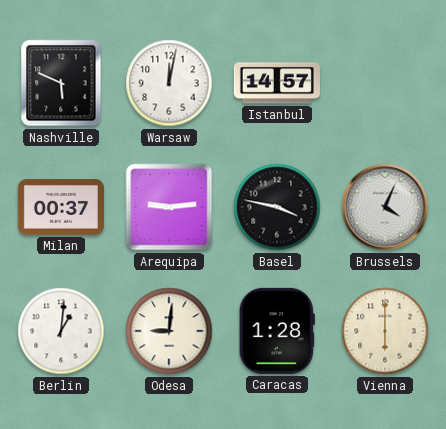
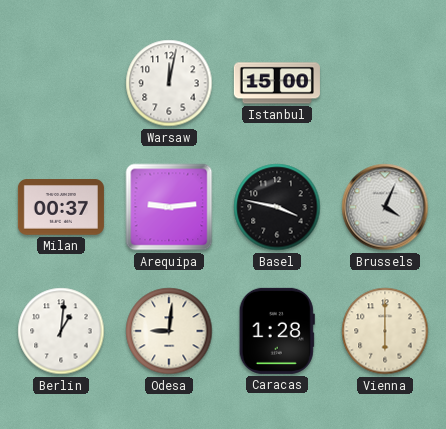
Nashville: 5:49 -> none (61, 83)
Istanbul: 14:57 -> 15:00 (277, 83)
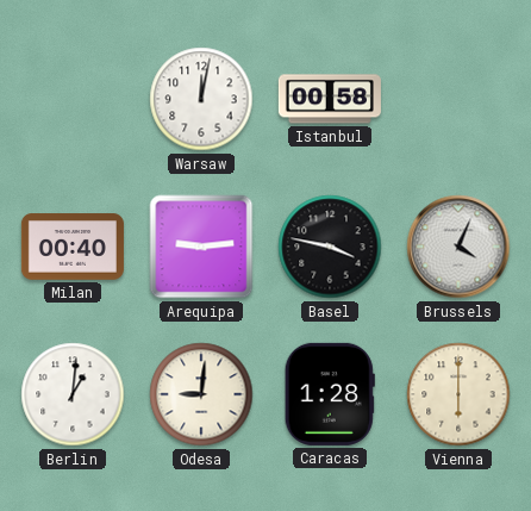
Istanbul: 15:00 -> 00:58 (330, 99)
Milan: 00:37 -> 00:40 (73, 247)
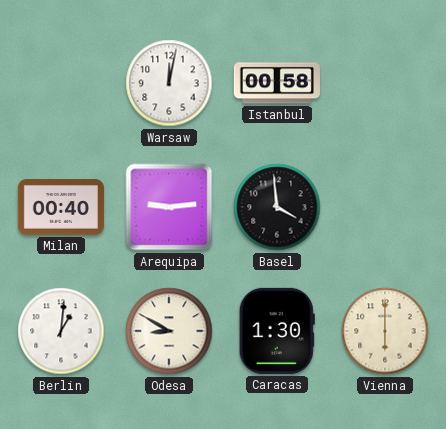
Basel: 3:47 -> 3:59 (277, 207)
Brussels: 4:04 -> none (458, 247)
Odesa: 9:01 -> 8:50 (169, 331)
Caracas: 1:28 -> 1:30 (277, 331)
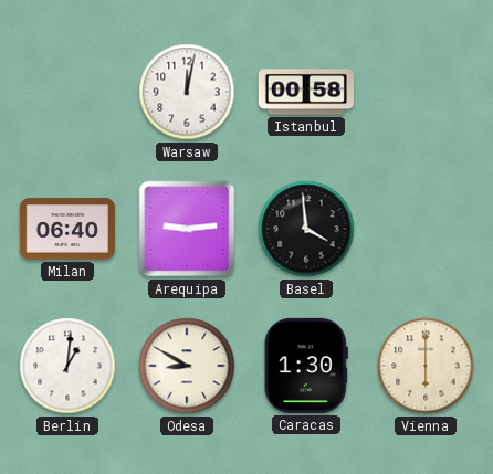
Milan: 00:40 -> 06:40 (67, 229)
